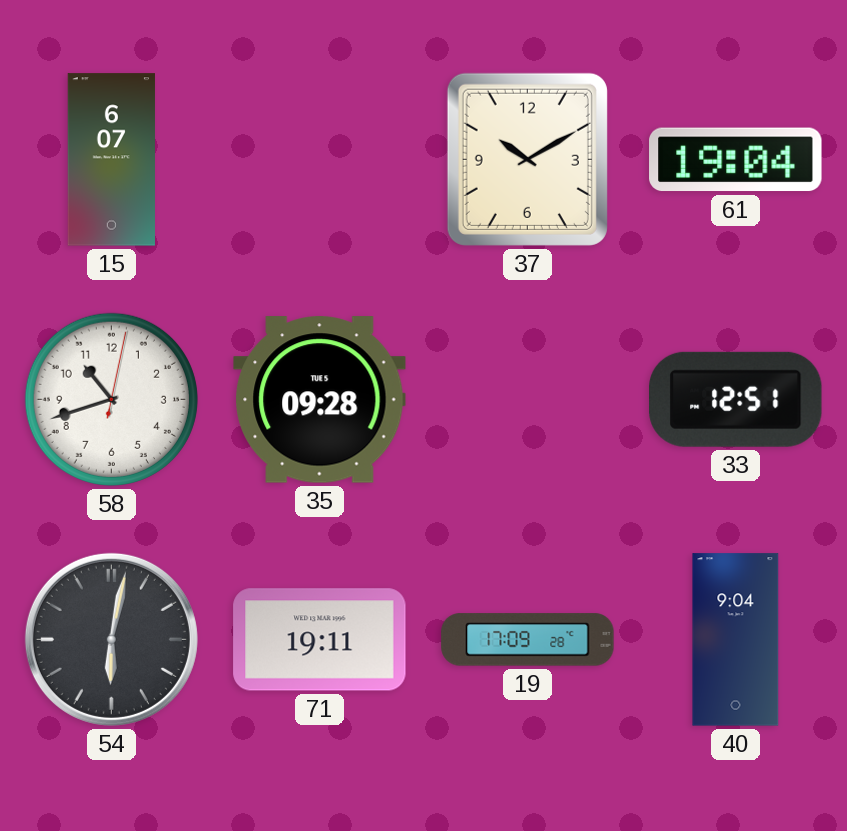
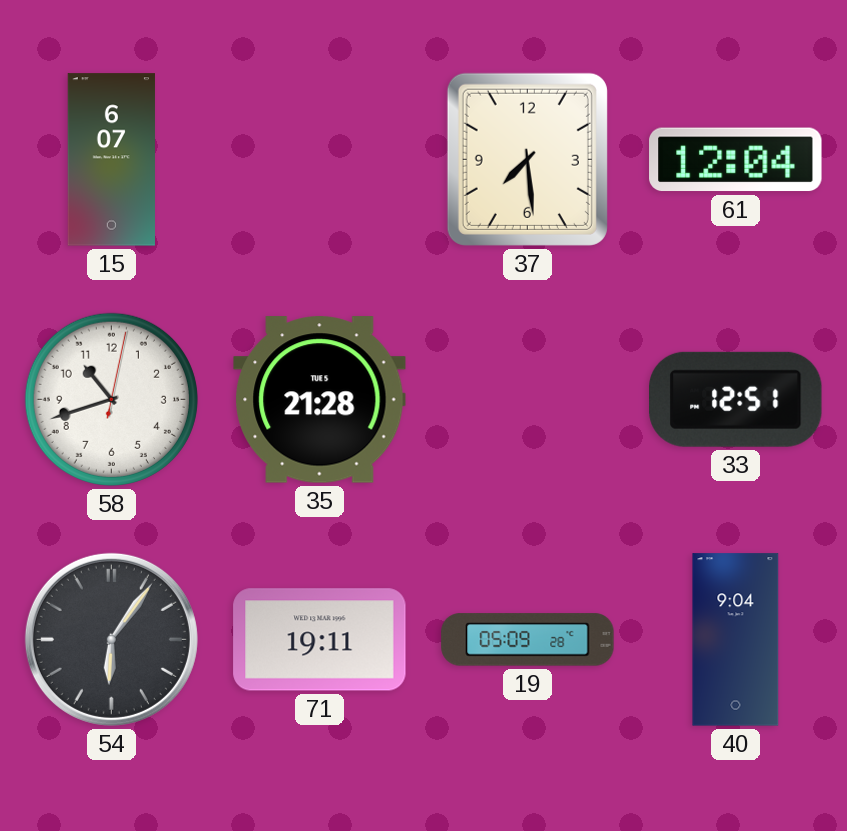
37: 10:10 -> 7:29 (527, 159)
61: 19:04 -> 12:04 (736, 160)
35: 09:28 -> 21:28 (320, 400)
54: 6:02 -> 6:06 (111, 639)
19: 17:09 -> 05:09 (528, 640)
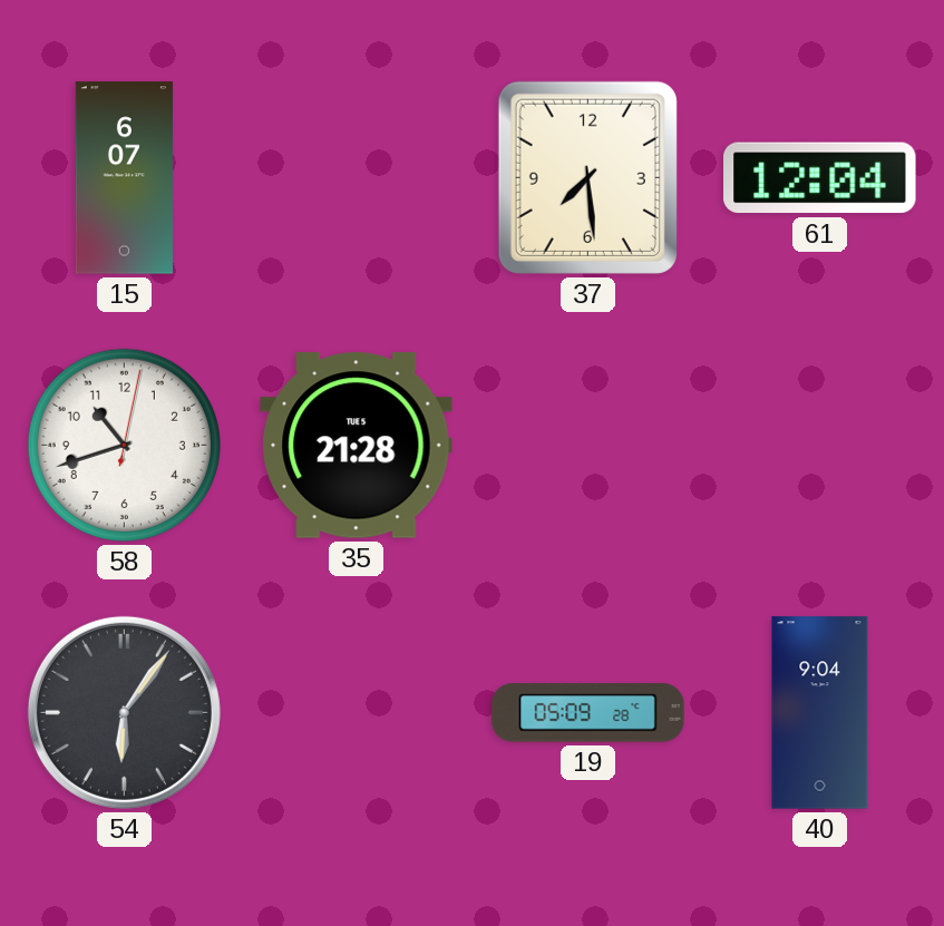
33: 12:51 -> none (736, 399)
71: 19:11 -> none (320, 640)
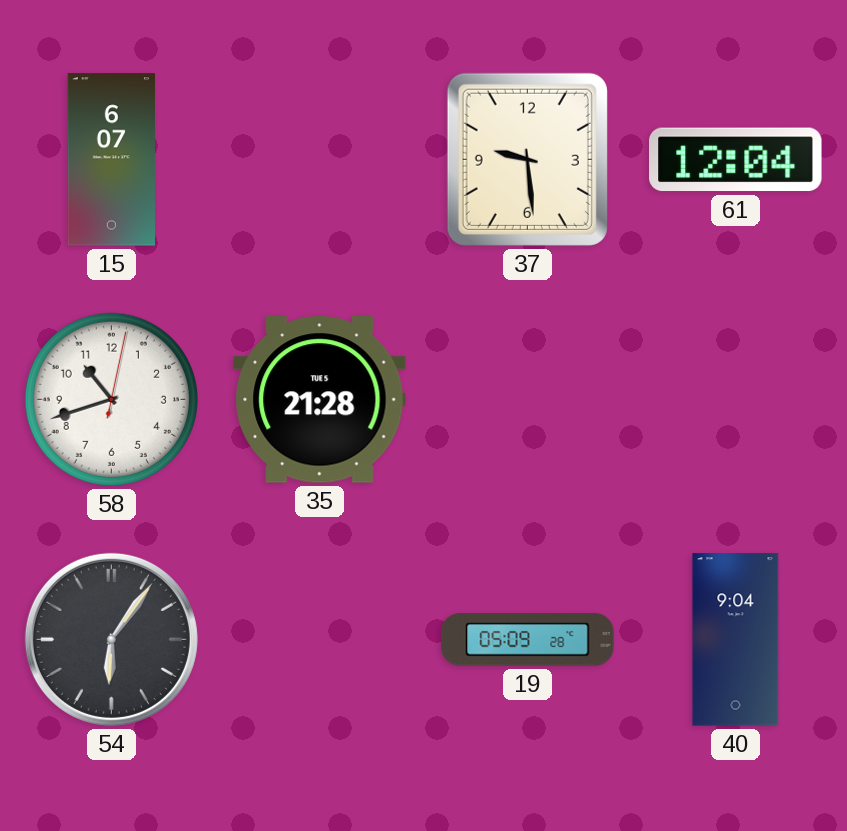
37: 7:29 -> 9:29 (527, 159)
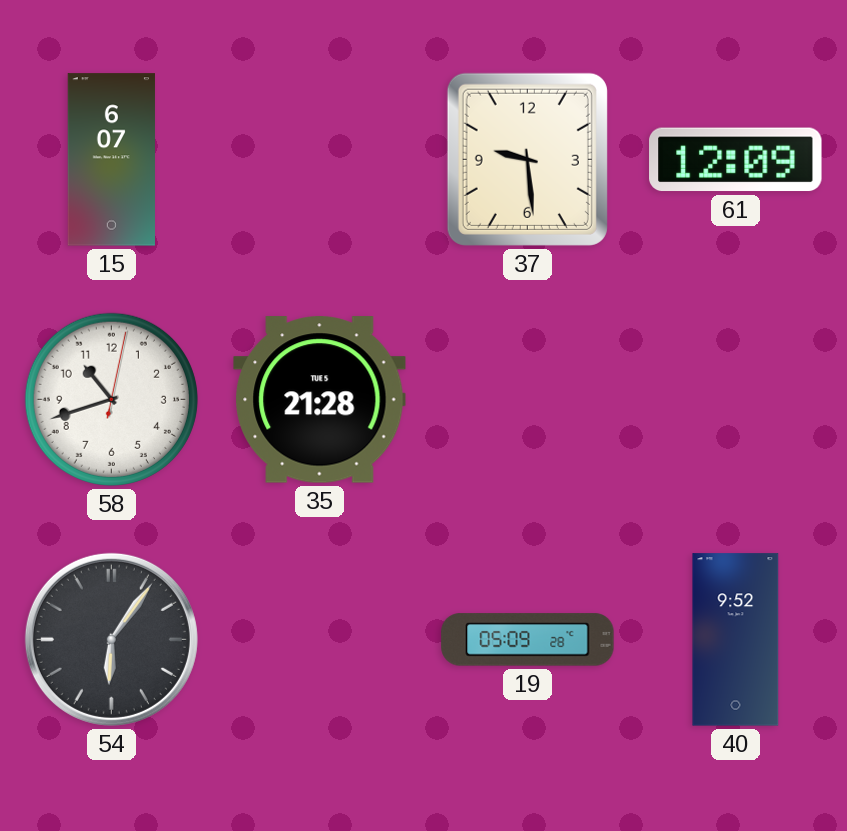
61: 12:04 -> 12:09 (736, 160)
40: 9:04 -> 9:52 (736, 640)
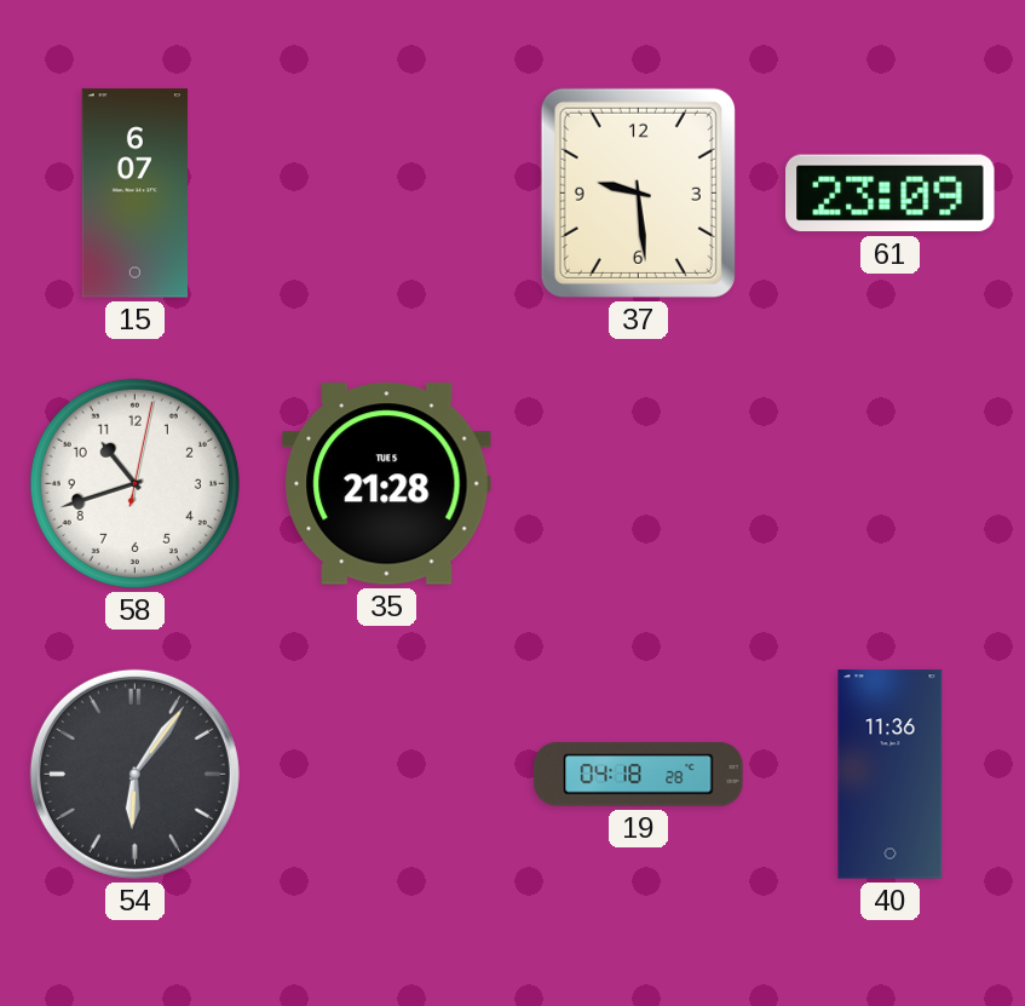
61: 12:09 -> 23:09 (891, 194)
19: 05:09 -> 04:18 (639, 775)
40: 9:52 -> 11:36 (891, 775)
